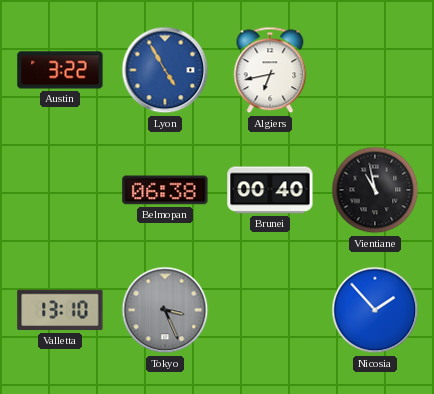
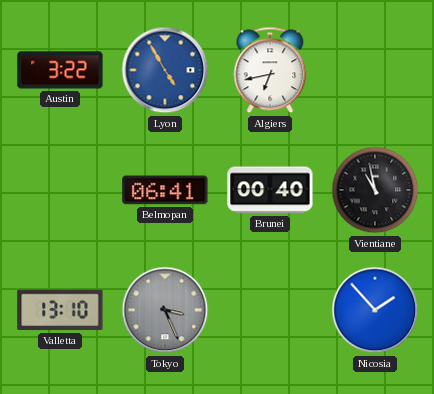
Belmopan: 06:38 -> 06:41 (165, 190)
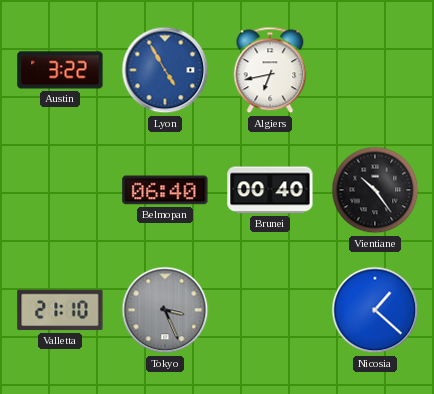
Belmopan: 06:41 -> 06:40 (165, 190)
Vientiane: 10:58 -> 10:24 (375, 190)
Valletta: 13:10 -> 21:10 (60, 310)
Nicosia: 1:53 -> 1:22 (375, 310)
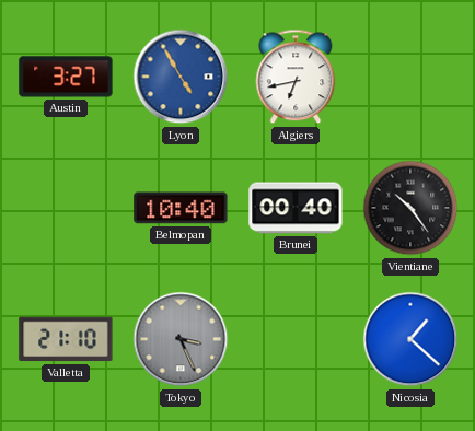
Austin: 3:22 -> 3:27 (66, 77)
Belmopan: 06:40 -> 10:40 (181, 208)
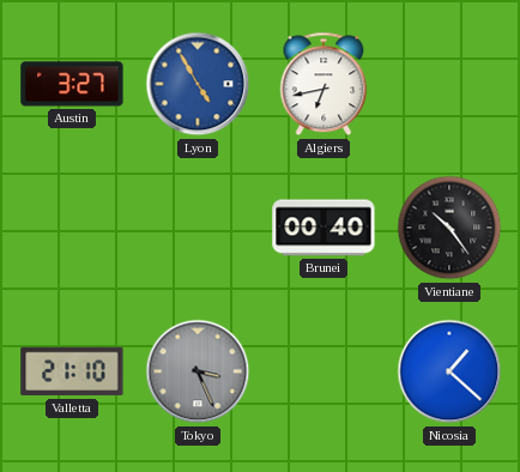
Belmopan: 10:40 -> none (181, 208)
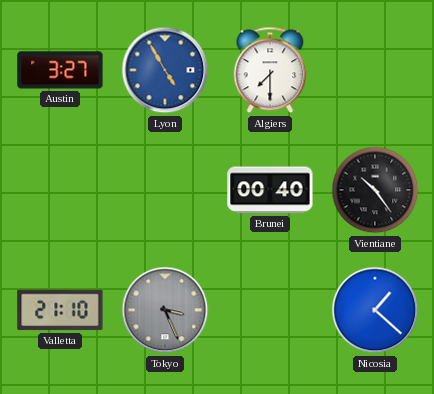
Algiers: 6:43 -> 7:30 (270, 70)
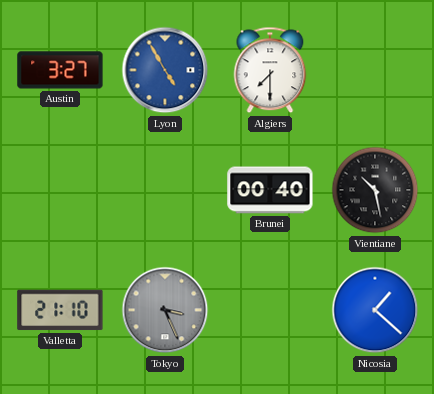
Vientiane: 10:24 -> 10:28 (375, 190)
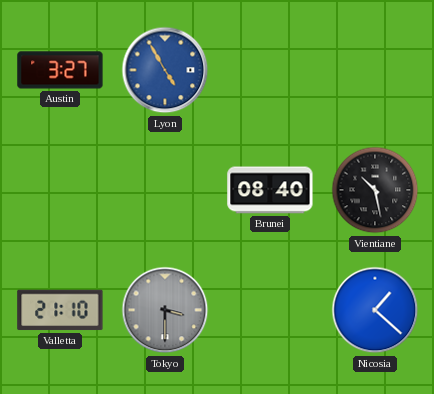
Algiers: 7:30 -> none (270, 70)
Brunei: 00:40 -> 08:40 (270, 190)
Tokyo: 3:26 -> 3:30 (165, 310)
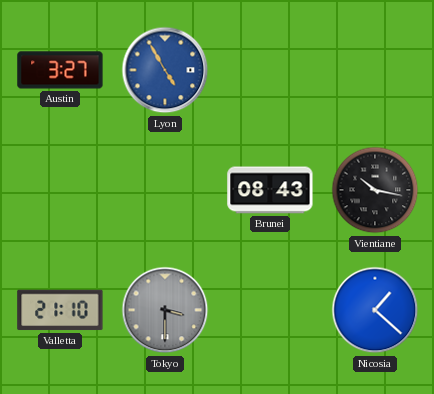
Brunei: 08:40 -> 08:43 (270, 190)
Vientiane: 10:28 -> 10:17 (375, 190)
